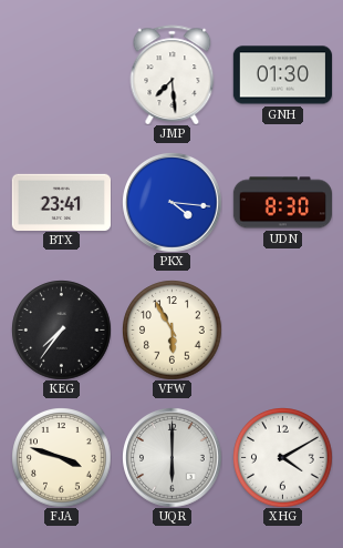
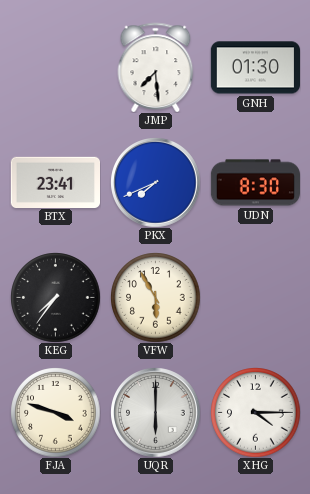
PKX: 4:16 -> 7:41 (155, 182)
XHG: 4:10 -> 4:15 (255, 412)
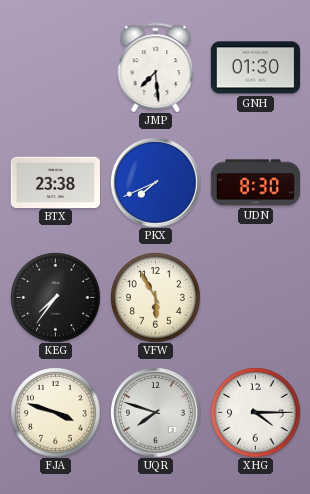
BTX: 23:41 -> 23:38 (55, 182)
UQR: 6:00 -> 7:48 (155, 412)
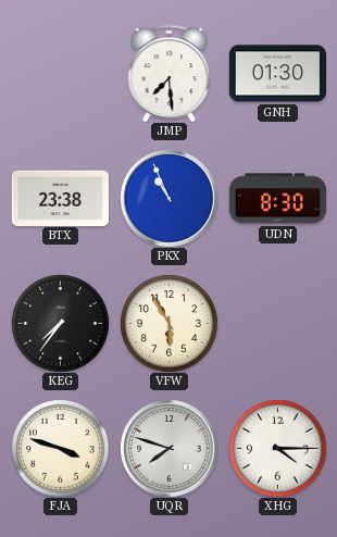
PKX: 7:41 -> 10:56 (168, 198)
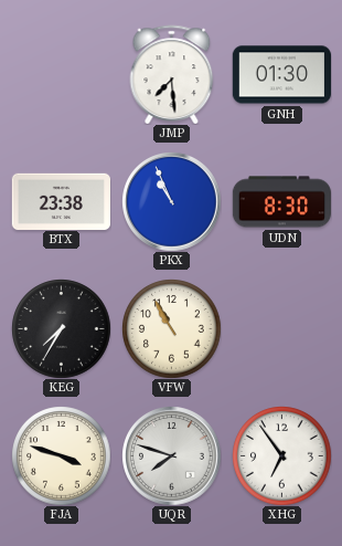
KEG: 7:36 -> 7:35 (61, 328)
VFW: 5:55 -> 10:55 (171, 328)
XHG: 4:15 -> 6:54 (281, 455)
